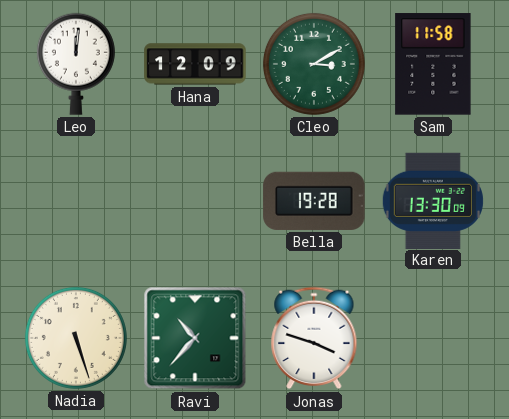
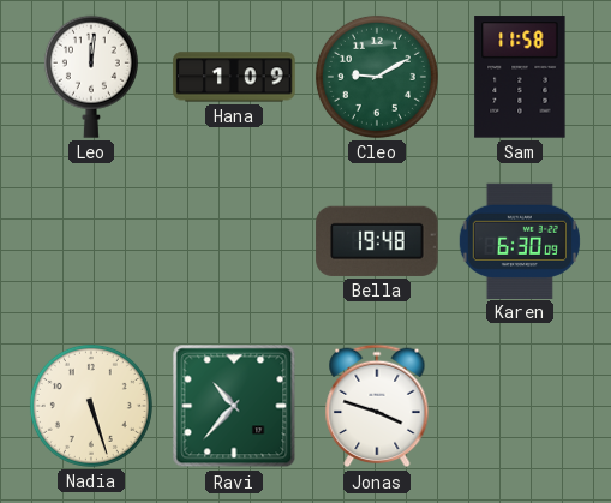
Hana: 12:09 -> 1:09 (234, 77)
Cleo: 3:10 -> 9:10 (377, 77)
Bella: 19:28 -> 19:48 (377, 241)
Karen: 13:30 -> 6:30 (520, 240)
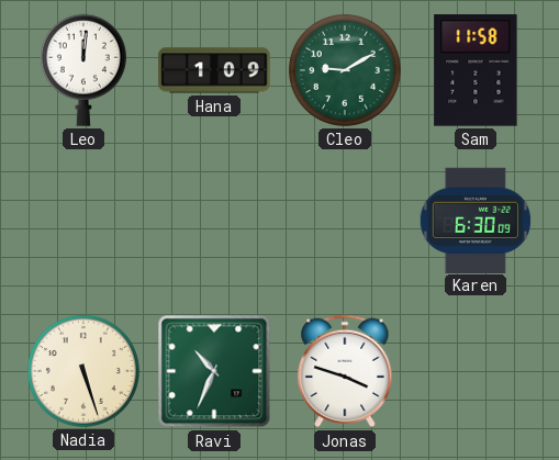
Bella: 19:48 -> none (377, 241)
Ravi: 10:37 -> 10:34 (214, 371)
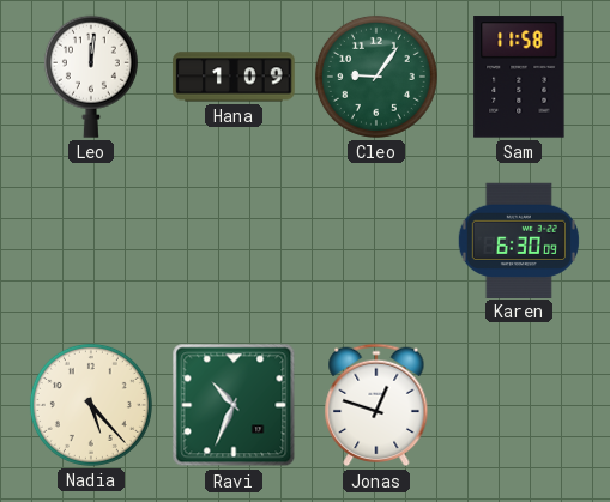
Cleo: 9:10 -> 9:06 (376, 77)
Nadia: 5:27 -> 5:23 (91, 405)
Jonas: 3:48 -> 12:48 (376, 405)
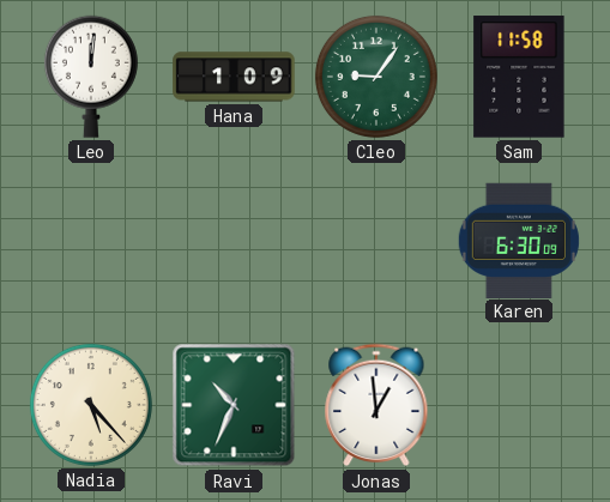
Jonas: 12:48 -> 12:59 (376, 405)
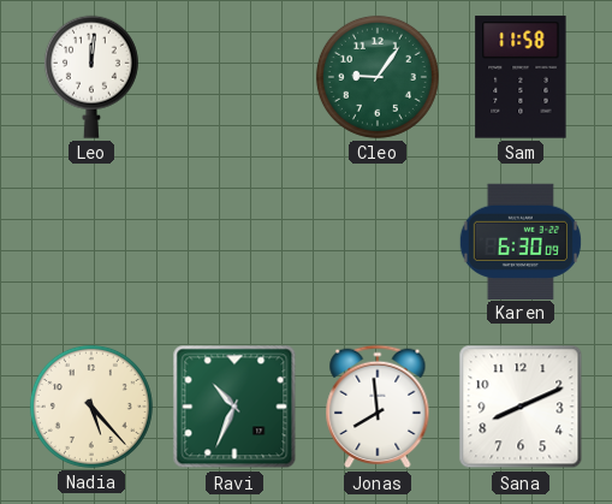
Hana: 1:09 -> none (234, 77)
Jonas: 12:59 -> 7:59 (378, 407)
Sana: none -> 8:11 (521, 407)
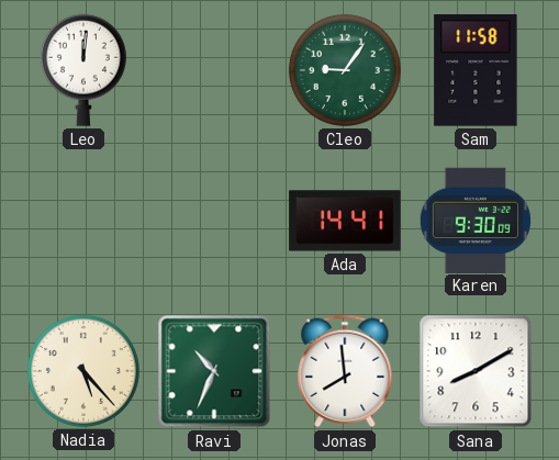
Ada: none -> 14:41 (345, 221)
Karen: 6:30 -> 9:30 (476, 220)
Sana: 8:11 -> 8:10 (476, 371)
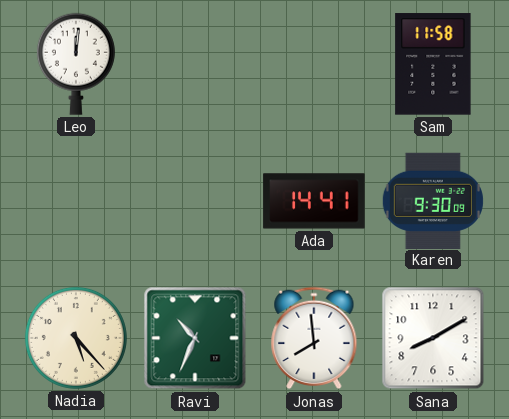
Cleo: 9:06 -> none (345, 70)
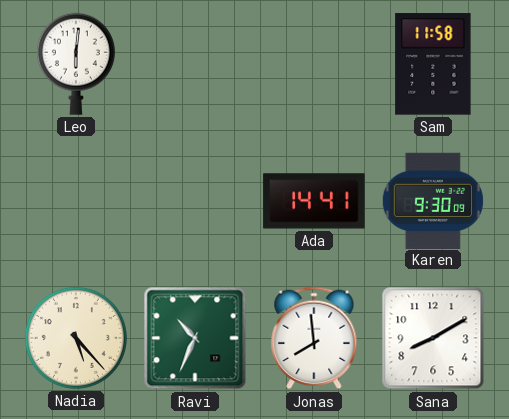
Leo: 12:01 -> 6:01 (76, 64)
